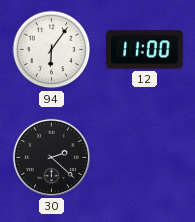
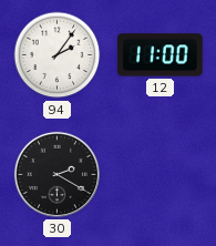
94: 6:06 -> 2:06 (58, 55)
30: 2:22 -> 2:20 (56, 174)
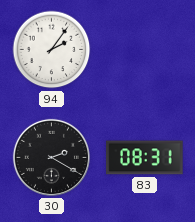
12: 11:00 -> none (161, 55)
83: none -> 08:31 (145, 158)
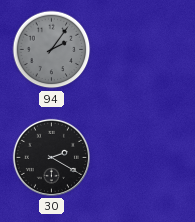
94 dial: white -> grey (52, 50)
83: 08:31 -> none (145, 158)
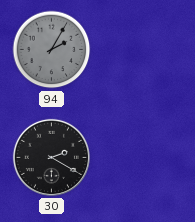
94: 2:06 -> 2:05 (52, 50)
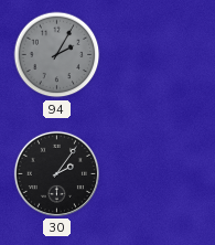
30: 2:20 -> 2:06 (56, 173)
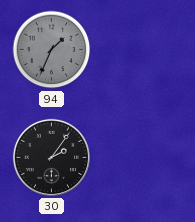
94: 2:05 -> 1:34 (52, 50)
